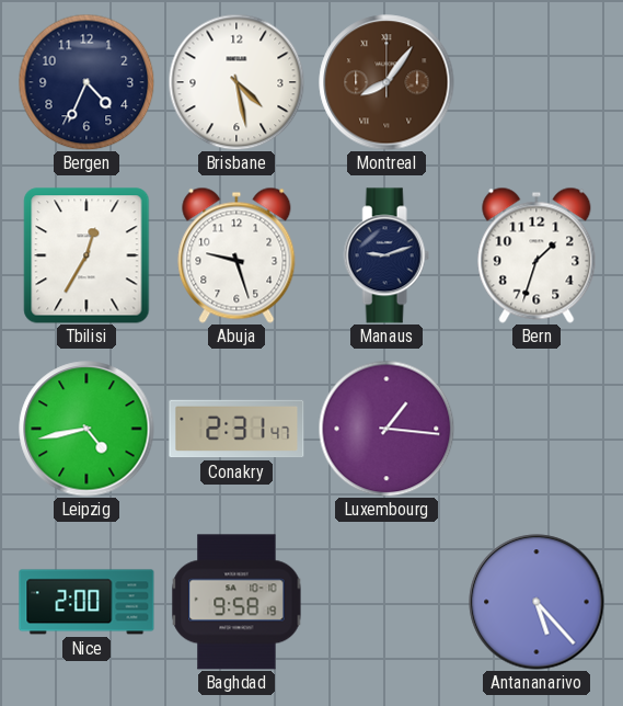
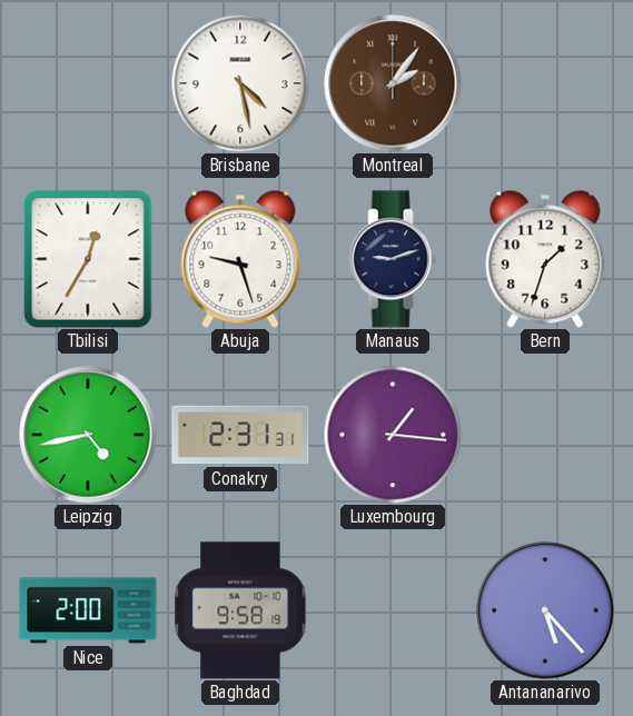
Bergen: 4:34 -> none (86, 82)
Montreal: 8:06 -> 2:06 (393, 83)
Conakry: 2:31:47 -> 2:31:31 (240, 435)
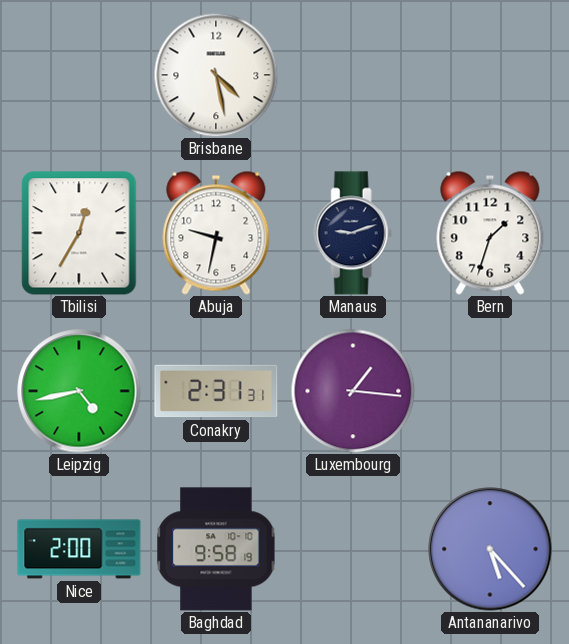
Montreal: 2:06 -> none (393, 83)
Abuja: 9:27 -> 9:32 (216, 233)
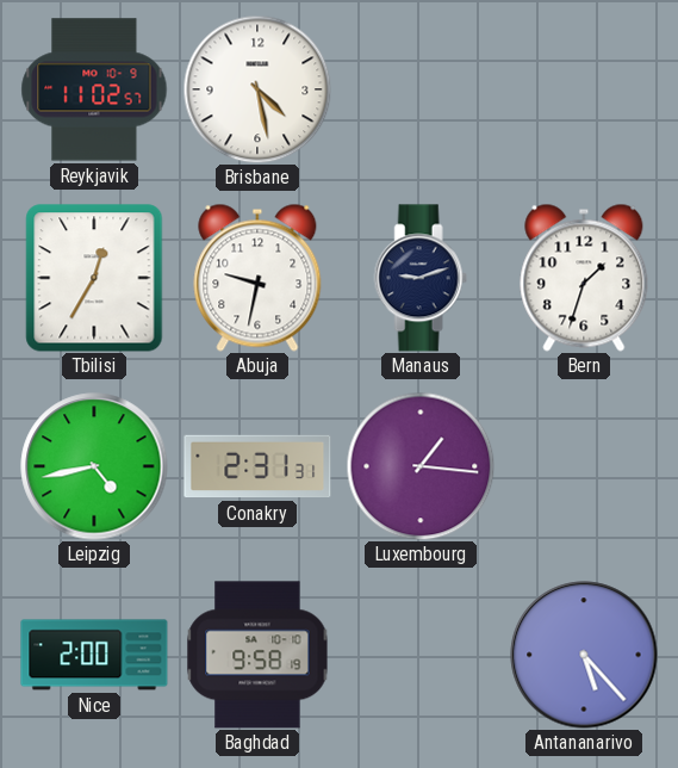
Reykjavik: none -> 11:02 (94, 89)
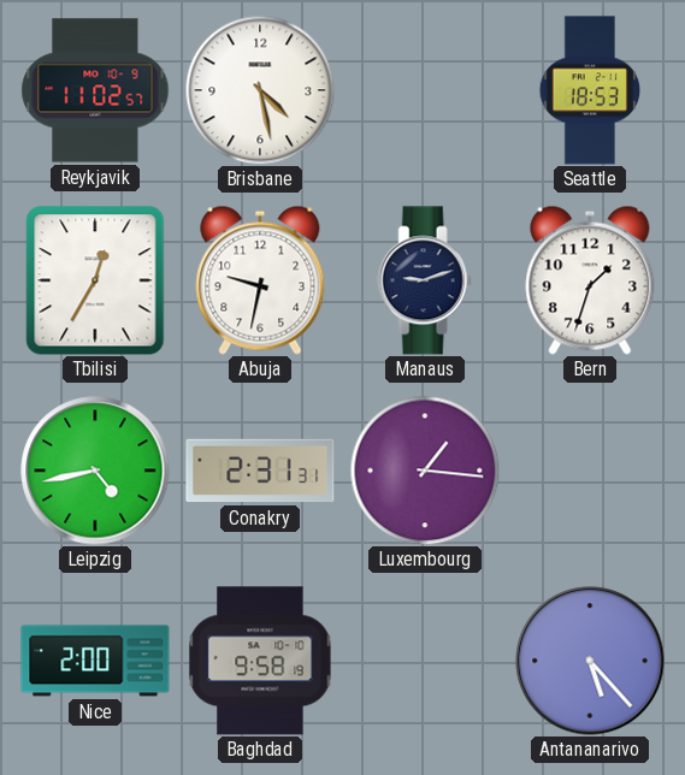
Seattle: none -> 18:53 (589, 90)
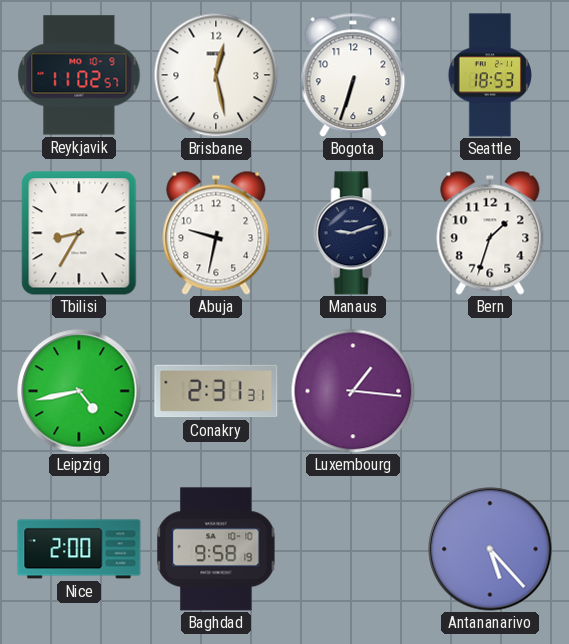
Brisbane: 4:28 -> 12:28 (216, 75)
Bogota: none -> 6:33 (353, 75)
Tbilisi: 12:35 -> 8:35 (79, 233)
